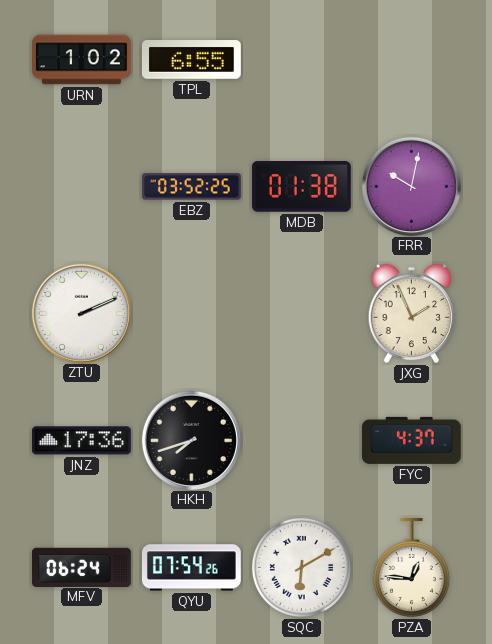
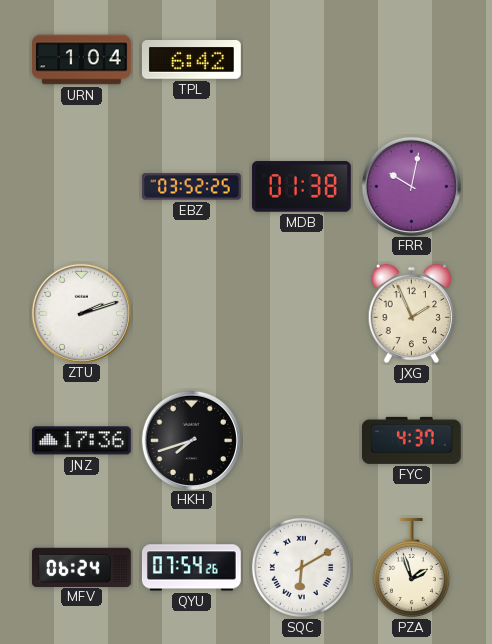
URN: 1:02 -> 1:04 (82, 60)
TPL: 6:55 -> 6:42 (191, 60)
ZTU: 2:11 -> 2:12 (81, 313)
PZA: 12:46 -> 1:57 (411, 567)
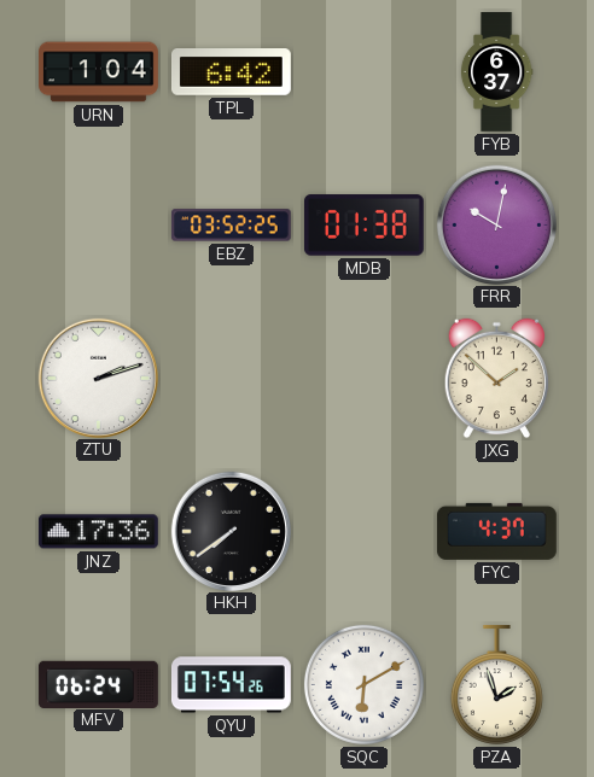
FYB: none -> 6:37 (496, 72)
JXG: 1:56 -> 1:52 (497, 379)
HKH: 7:42 -> 7:39 (231, 531)
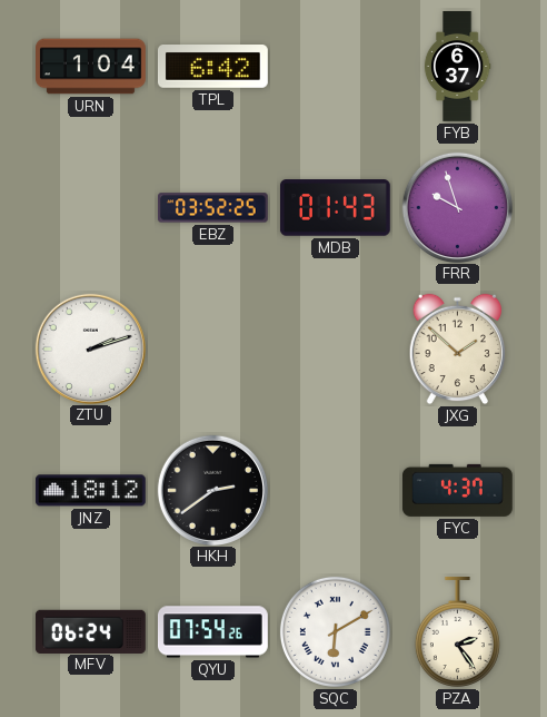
MDB: 01:38 -> 01:43 (335, 208)
FRR: 10:02 -> 9:57 (457, 207)
JNZ: 17:36 -> 18:12 (90, 491)
HKH: 7:39 -> 2:39 (212, 490)
PZA: 1:57 -> 2:24 (457, 631)
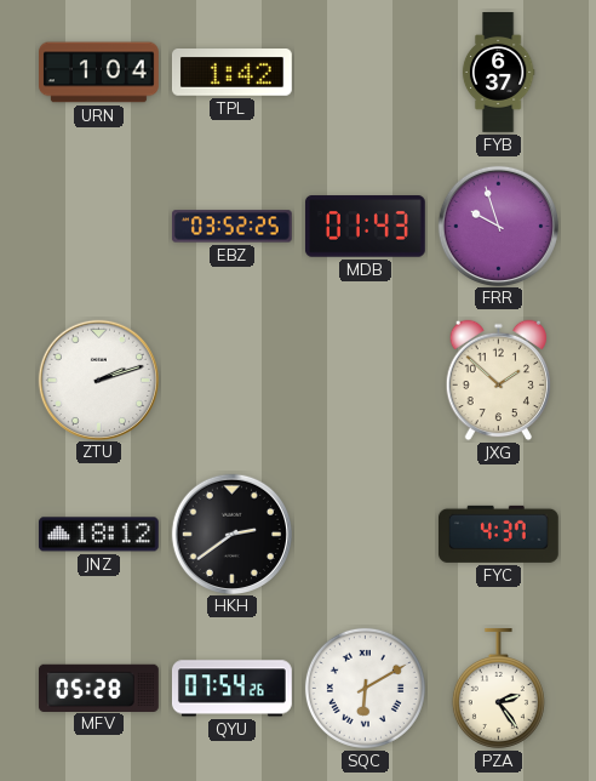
TPL: 6:42 -> 1:42 (231, 73)
MFV: 06:24 -> 05:28 (98, 688)
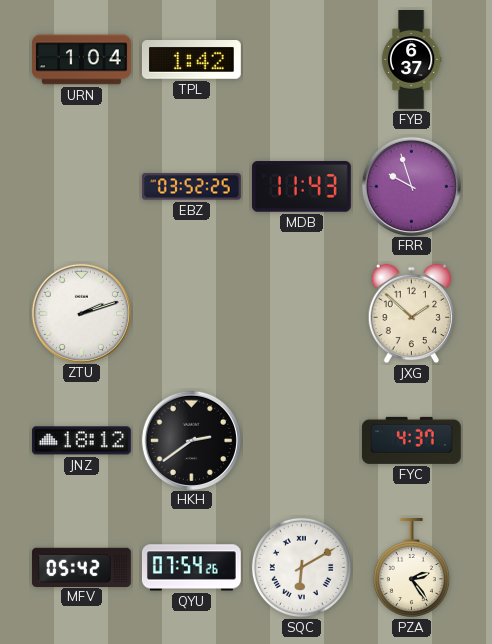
MDB: 01:43 -> 11:43 (301, 187)
MFV: 05:28 -> 05:42 (81, 567)
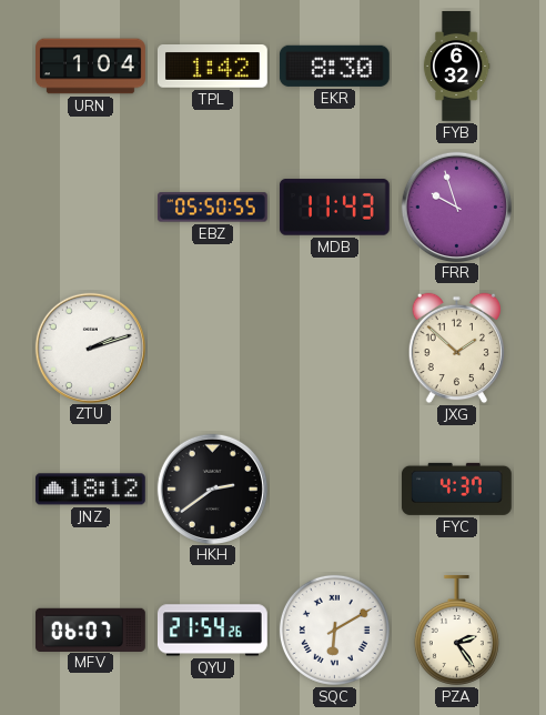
EKR: none -> 8:30 (334, 66)
FYB: 6:37 -> 6:32 (456, 67)
EBZ: 03:52 -> 05:50 (212, 208)
MFV: 05:42 -> 06:07 (90, 630)
QYU: 07:54 -> 21:54 (212, 631)
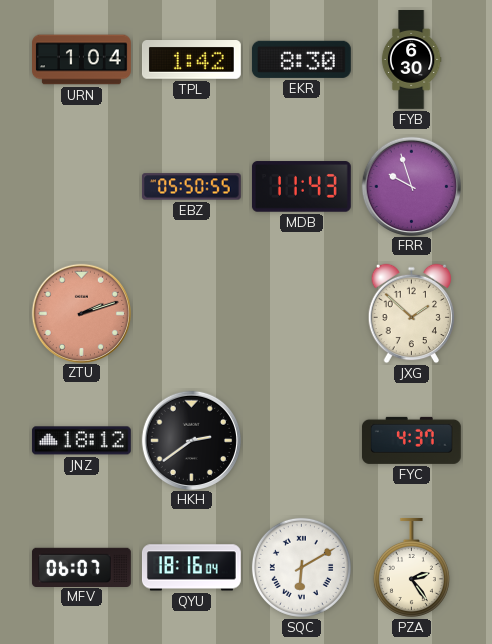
FYB: 6:32 -> 6:30 (411, 60)
ZTU dial: white -> salmon (81, 313)
QYU: 21:54 -> 18:16 (191, 568)
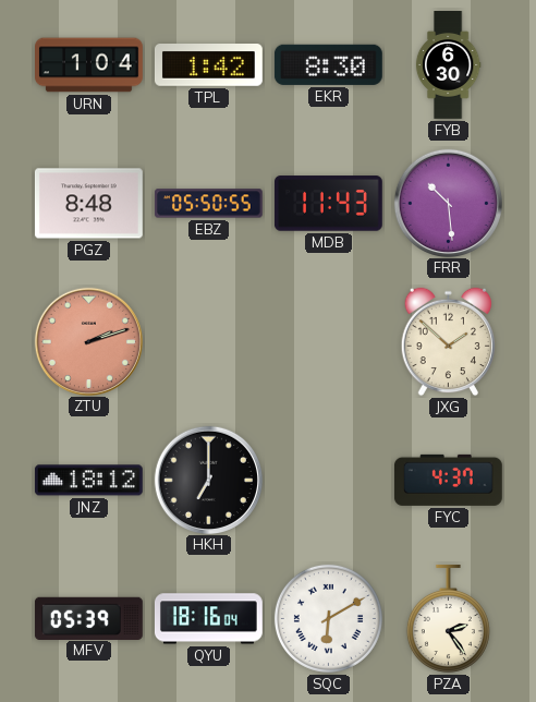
PGZ: none -> 8:48 (88, 204)
FRR: 9:57 -> 10:29 (448, 203)
HKH: 2:39 -> 7:00 (208, 480)
MFV: 06:07 -> 05:39 (88, 618)
